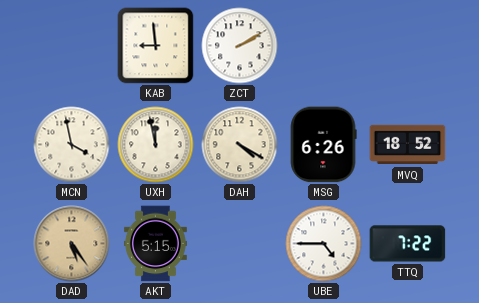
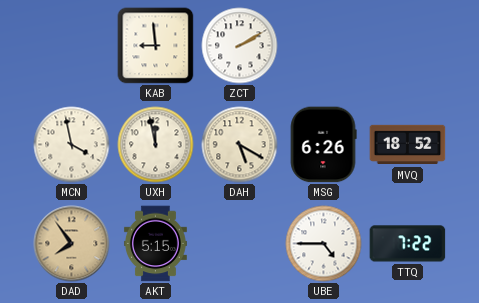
DAH: 4:20 -> 5:20 (240, 145)
DAD: 5:24 -> 7:54 (72, 244)
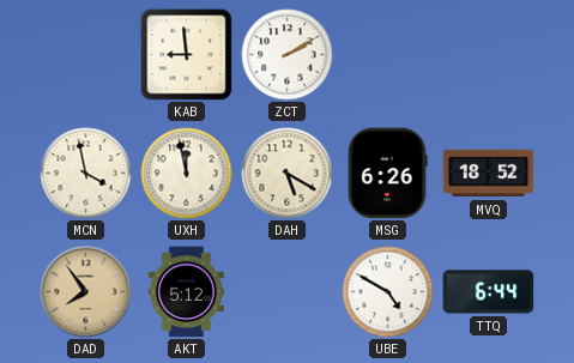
AKT: 5:15 -> 5:12 (186, 292)
UBE: 4:45 -> 4:50 (388, 292)
TTQ: 7:22 -> 6:44 (489, 292)
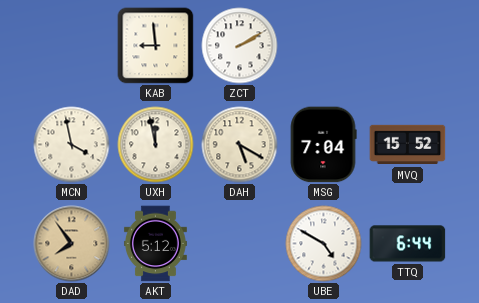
MSG: 6:26 -> 7:04 (323, 145)
MVQ: 18:52 -> 15:52 (408, 145)
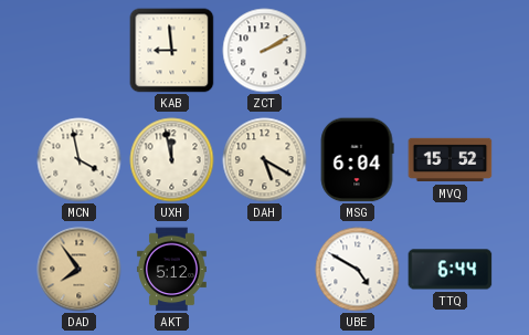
MSG: 7:04 -> 6:04 (357, 160)
